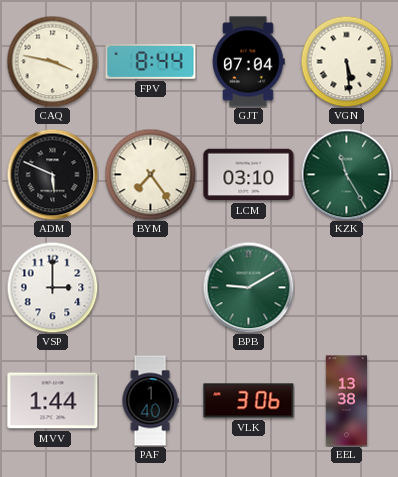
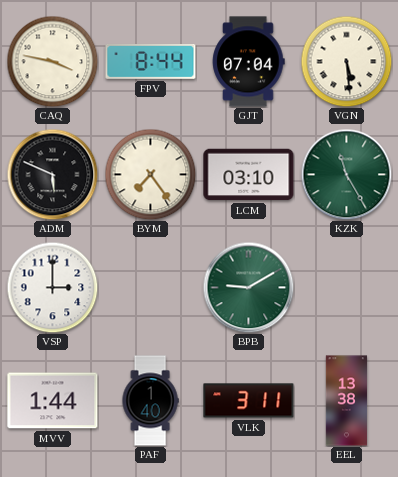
VLK: 3:06 -> 3:11 (249, 401)
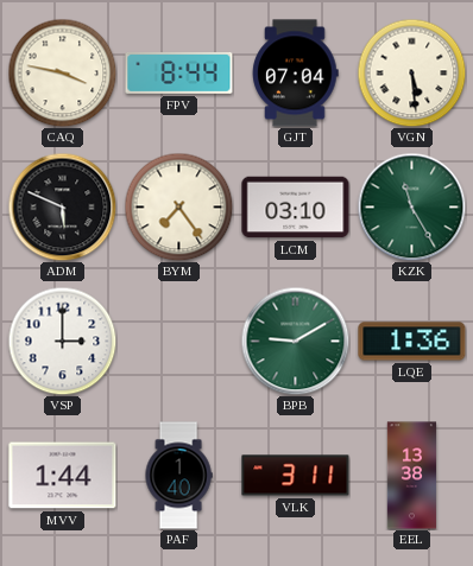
LQE: none -> 1:36 (412, 342)
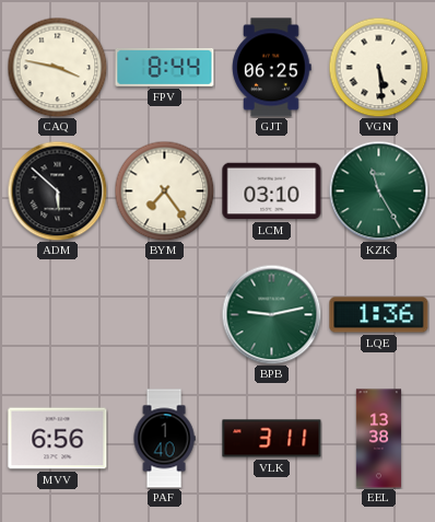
GJT: 07:04 -> 06:25 (272, 68)
ADM: 5:49 -> 5:52 (57, 190)
VSP: 3:00 -> none (62, 341)
BPB: 9:10 -> 9:13 (271, 314)
MVV: 1:44 -> 6:56 (58, 439)
